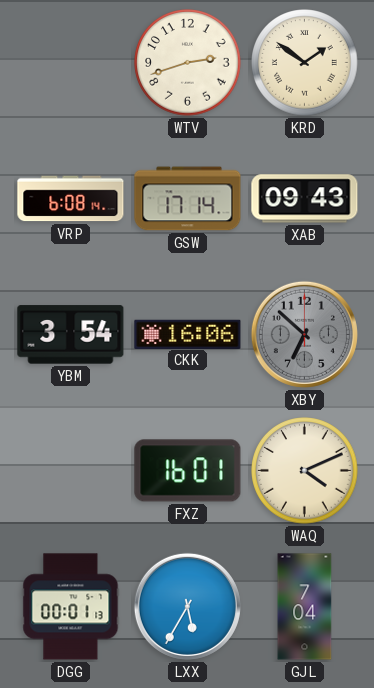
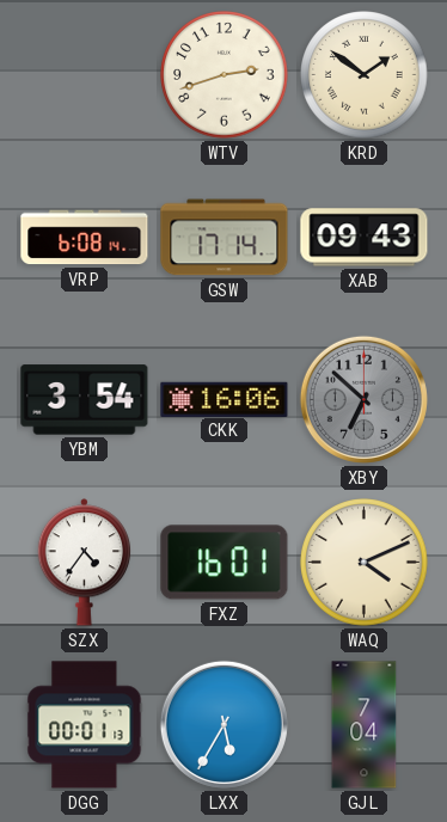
SZX: none -> 4:36 (85, 563)
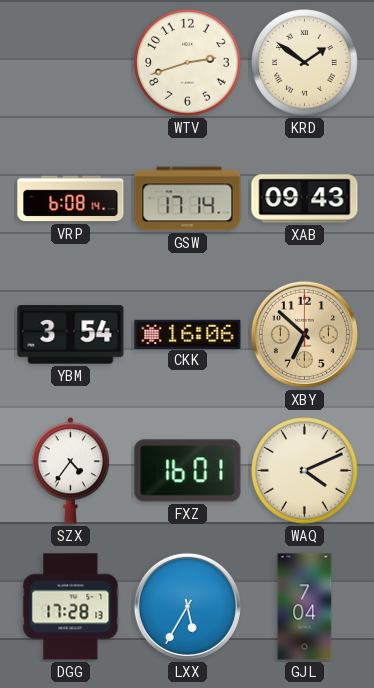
XBY dial: grey -> champagne (304, 334)
DGG: 00:01 -> 17:28 (71, 607)
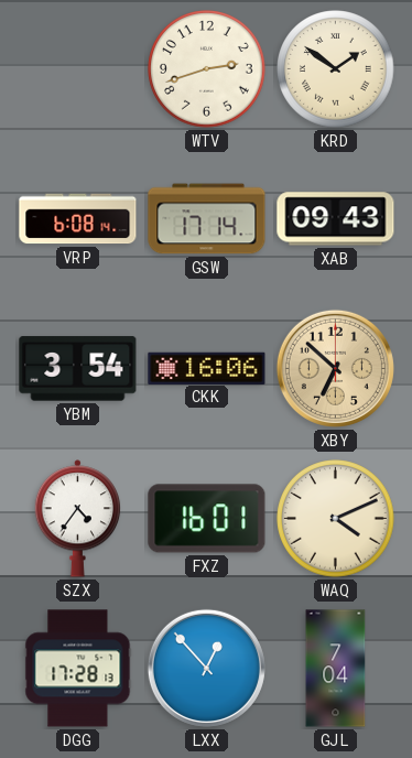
LXX: 5:35 -> 12:53 (206, 668)
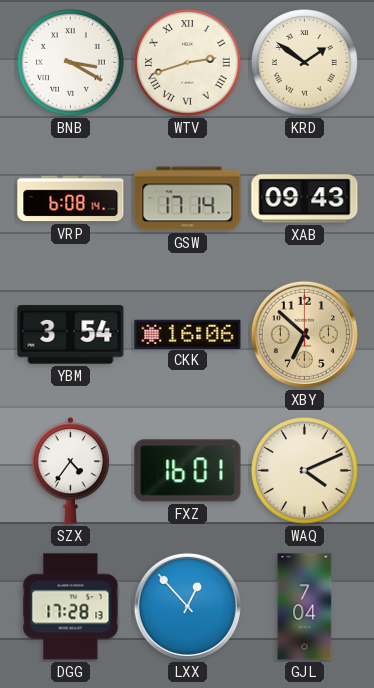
BNB: none -> 3:20 (71, 63)
WTV numerals: Arabic -> Roman (188, 63)
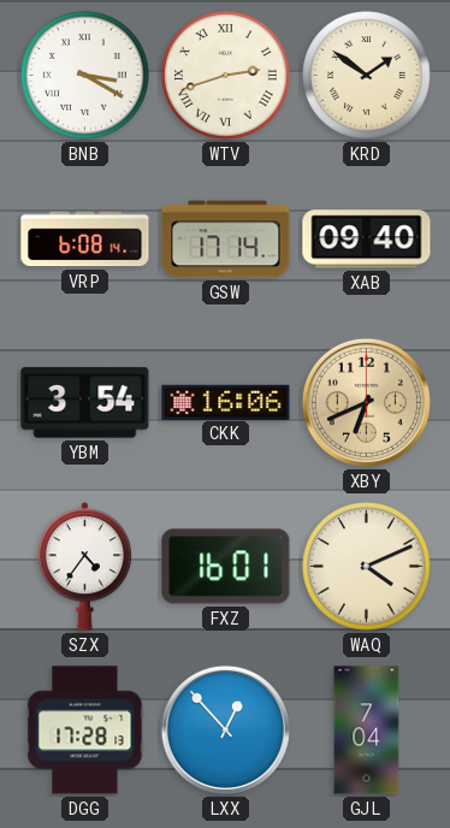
XAB: 09:43 -> 09:40 (367, 239)
XBY: 6:52 -> 6:41 (366, 402)
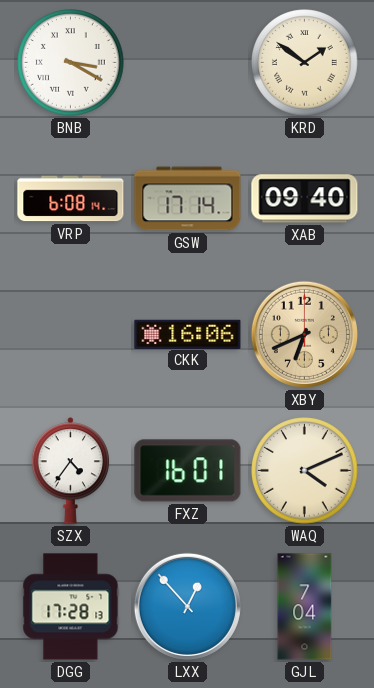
WTV: 2:42 -> none (226, 76)
YBM: 3:54 -> none (85, 403)
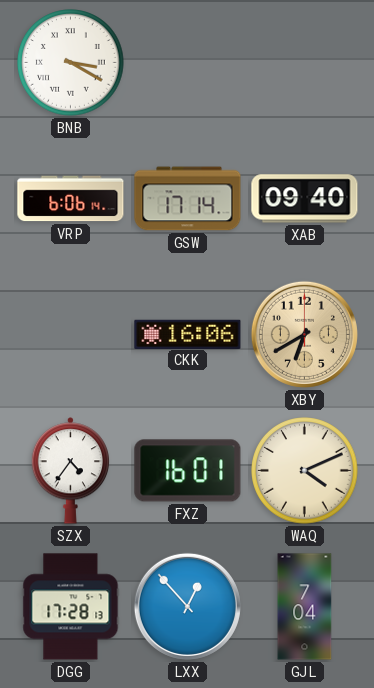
KRD: 1:51 -> none (305, 63)
VRP: 6:08 -> 6:06 (71, 199)
XBY: 6:41 -> 6:40 (304, 334)
